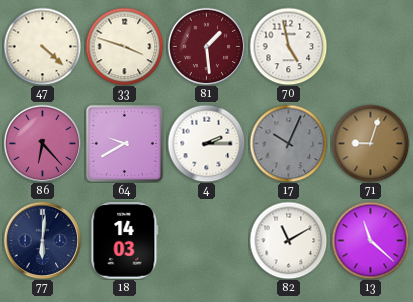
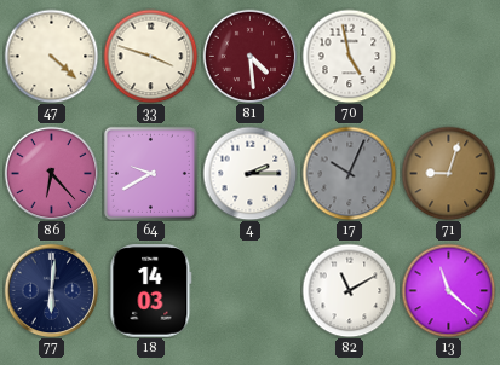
81: 1:29 -> 4:29 (249, 56)
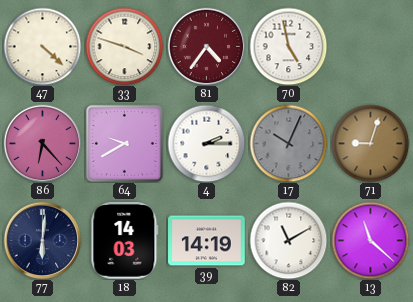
81: 4:29 -> 4:36 (206, 46)
39: none -> 14:19 (207, 241)
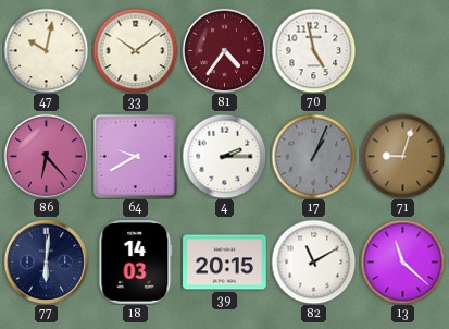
47: 4:22 -> 10:02 (46, 50)
33: 3:48 -> 10:09 (135, 50)
17: 10:04 -> 1:04 (313, 156)
39: 14:19 -> 20:15 (225, 263)
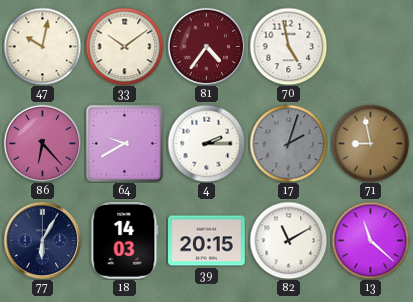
17: 1:04 -> 2:03 (288, 143)
71: 9:03 -> 8:58 (370, 143)
77: 6:01 -> 6:05 (42, 240)
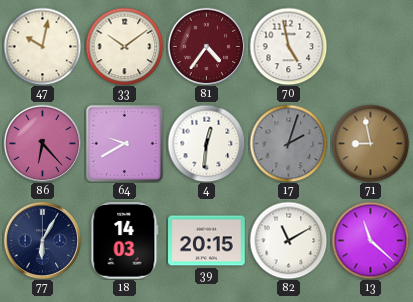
4: 2:15 -> 12:31 (206, 143)
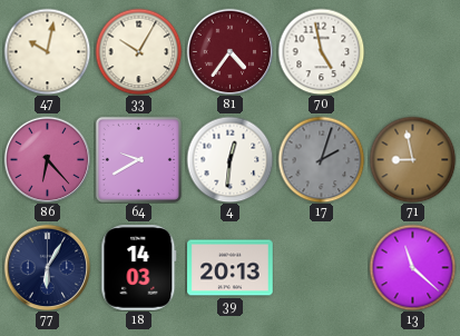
33: 10:09 -> 10:05 (138, 51)
39: 20:15 -> 20:13 (231, 268)
82: 11:10 -> none (288, 240)
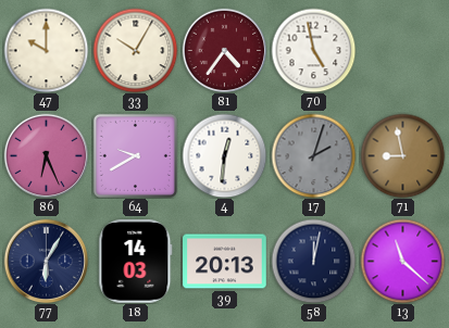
47: 10:02 -> 10:00 (46, 50)
86: 6:23 -> 6:26 (46, 155)
58: none -> 12:02 (313, 261)
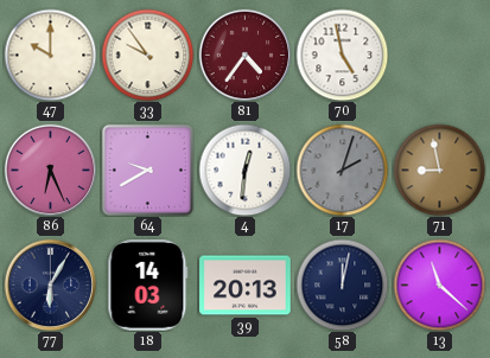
33: 10:05 -> 9:54 (147, 55)
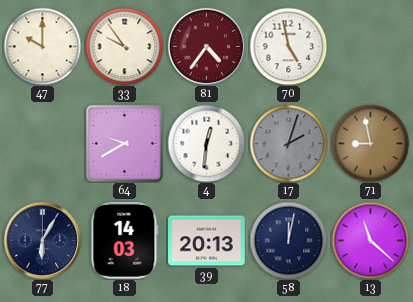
86: 6:26 -> none (50, 170)
